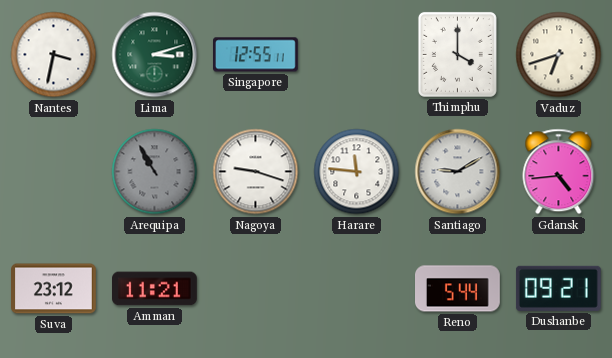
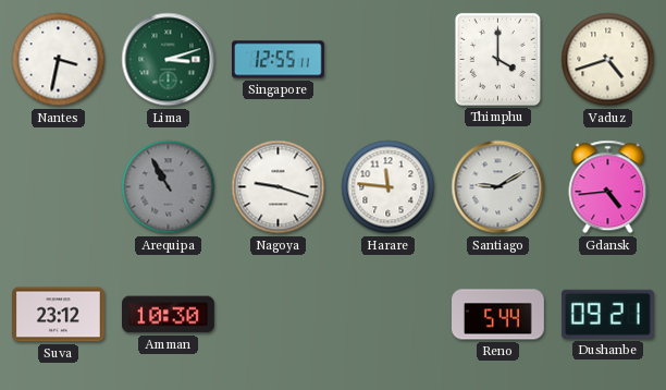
Vaduz: 6:42 -> 4:42 (608, 60)
Amman: 11:21 -> 10:30 (169, 315)
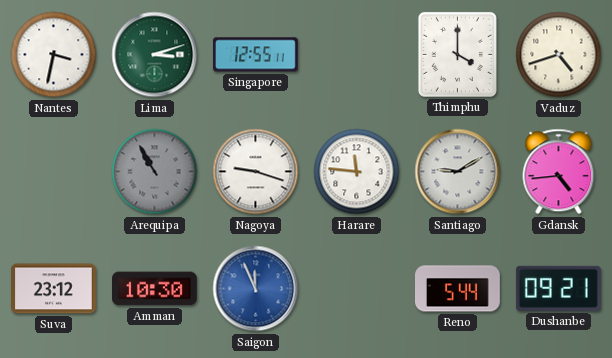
Saigon: none -> 11:56 (256, 289)
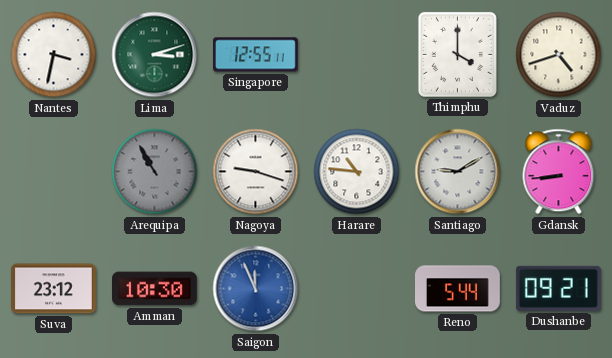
Harare: 11:46 -> 10:46 (357, 172)
Gdansk: 4:44 -> 8:44 (559, 172)
